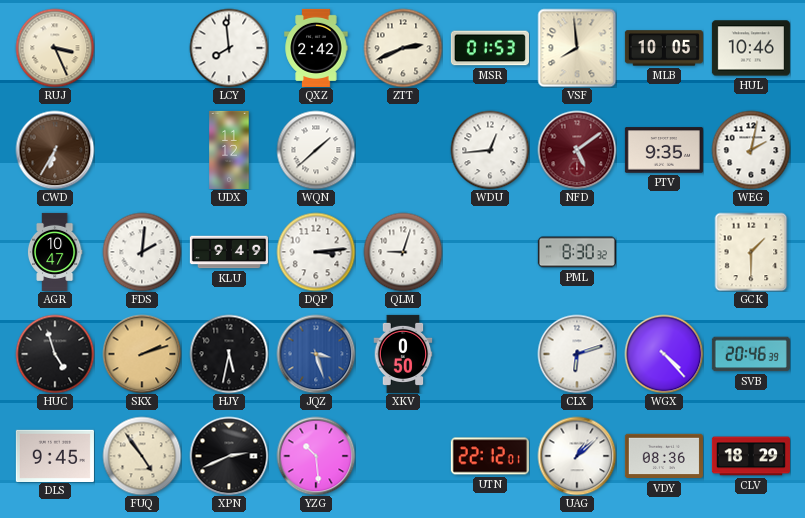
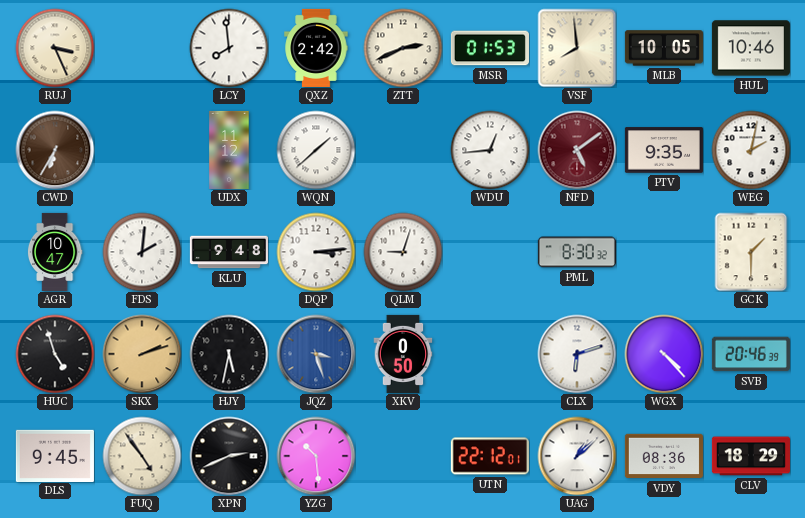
KLU: 9:49 -> 9:48 (229, 252)
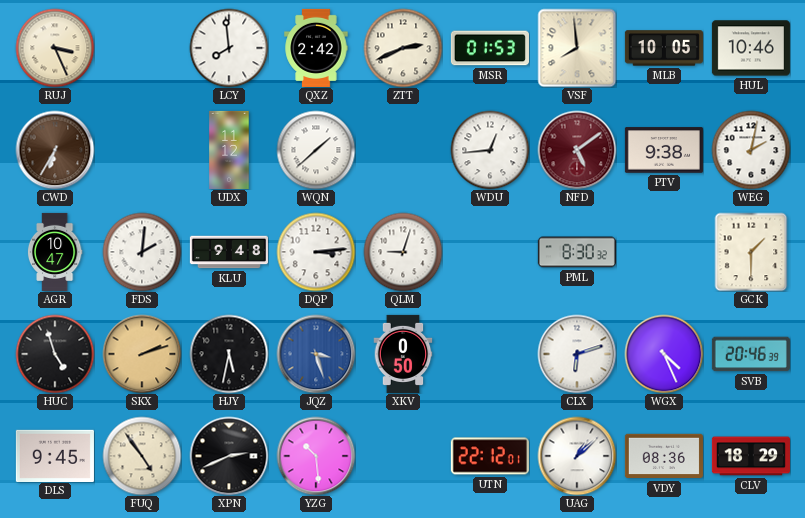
PTV: 9:35 -> 9:38 (664, 150)
WGX: 4:23 -> 4:26 (664, 354)
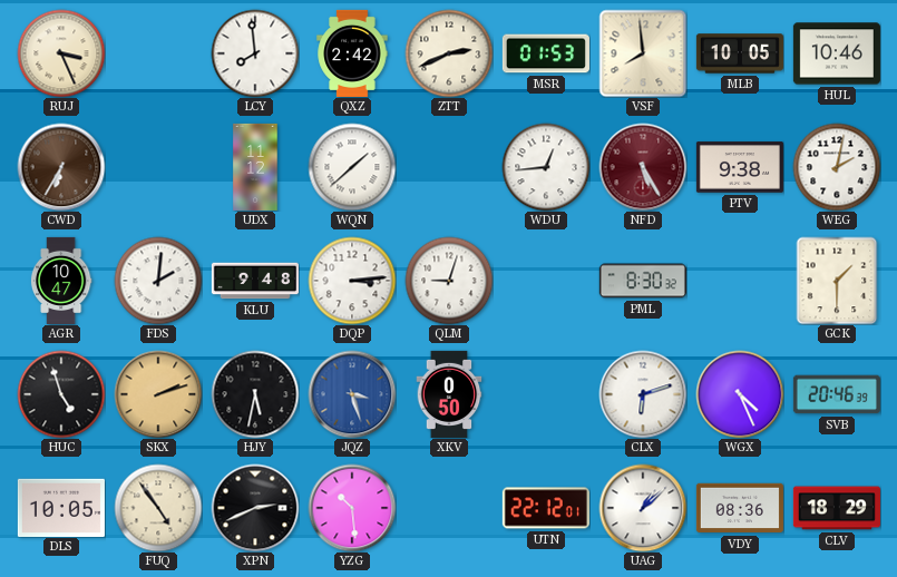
NFD: 5:09 -> 5:25 (643, 167)
DLS: 9:45 -> 10:05 (61, 507)
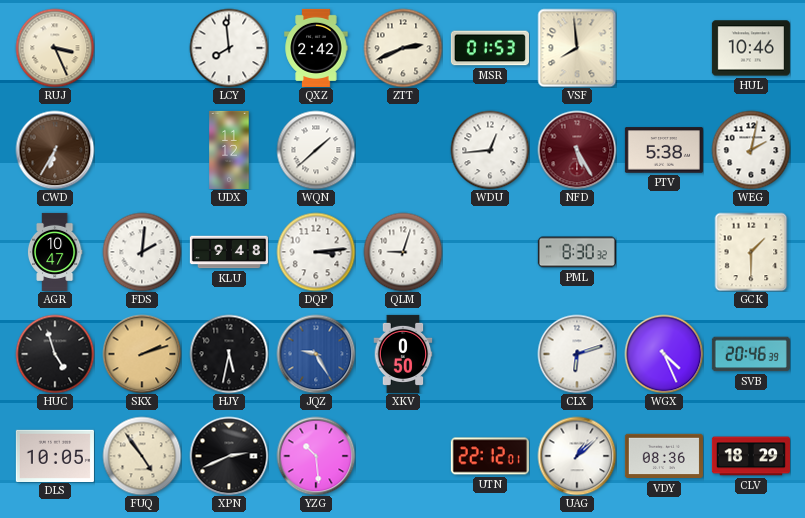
MLB: 10:05 -> none (740, 53)
PTV: 9:38 -> 5:38 (664, 150)
JQZ: 3:27 -> 9:25 (316, 354)
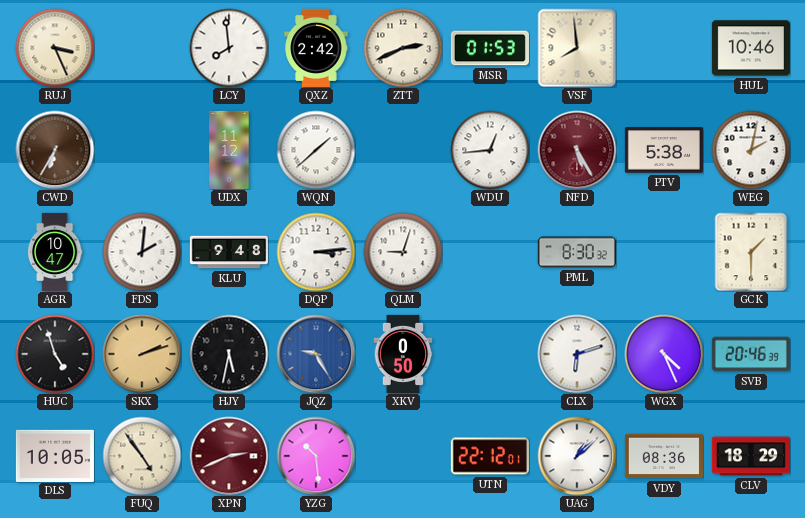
XPN dial: black -> burgundy (229, 456)
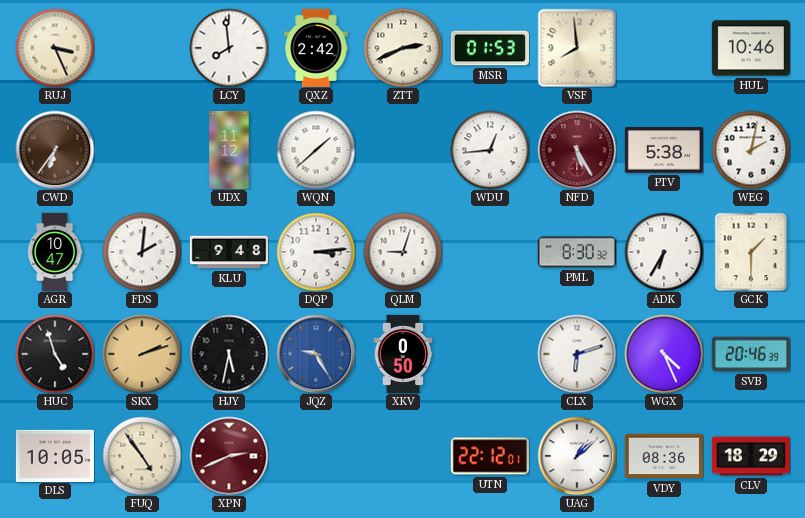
CWD: 6:35 -> 6:36 (55, 150)
ADK: none -> 6:35 (664, 252)
YZG: 10:29 -> none (316, 456)
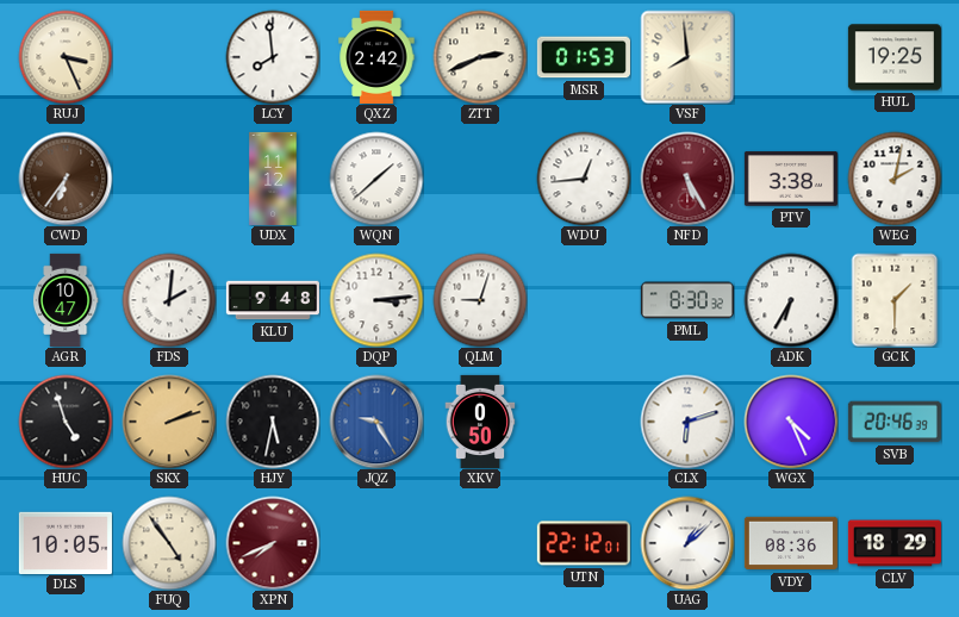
HUL: 10:46 -> 19:25 (895, 57)
PTV: 5:38 -> 3:38 (791, 179)
XPN: 2:41 -> 7:41 (273, 543)
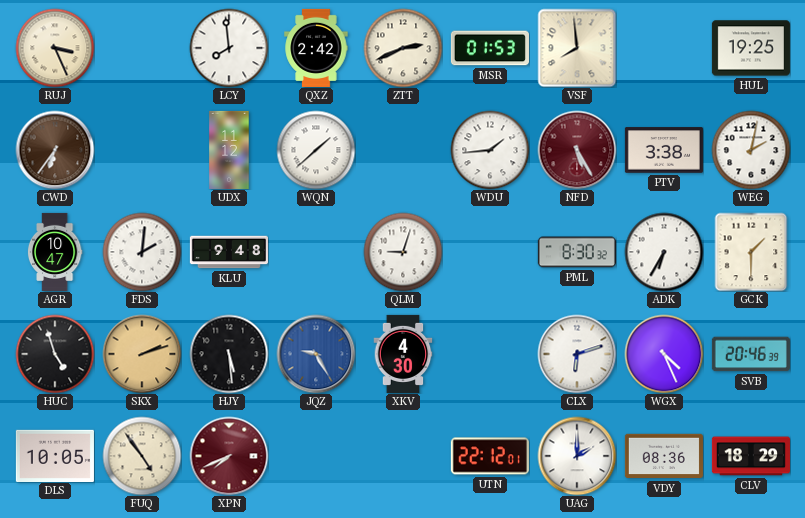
WDU: 12:44 -> 1:44 (490, 150)
DQP: 3:14 -> none (376, 300)
HJY: 5:32 -> 5:29 (229, 354)
XKV: 0:50 -> 4:30 (403, 354)
UAG: 1:08 -> 2:00 (577, 456)
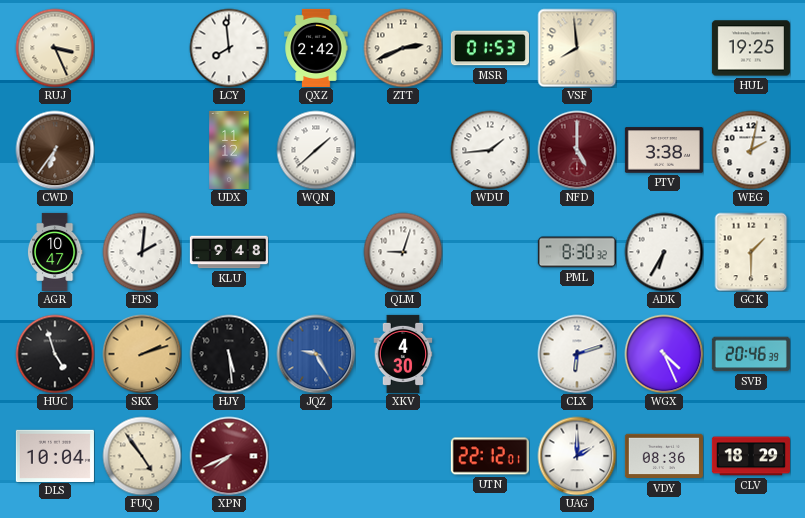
NFD: 5:25 -> 5:00 (577, 150)
DLS: 10:05 -> 10:04 (55, 455)
